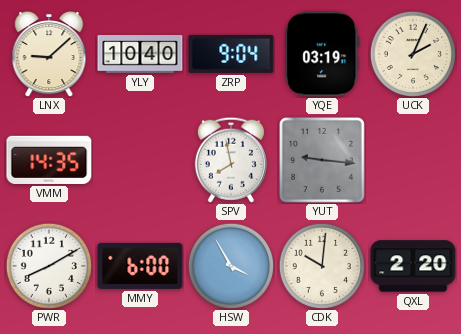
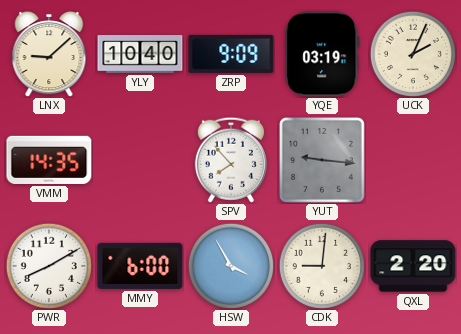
ZRP: 9:04 -> 9:09 (231, 54)
SPV: 7:58 -> 7:53 (231, 160)
CDK: 10:01 -> 9:01 (321, 265)
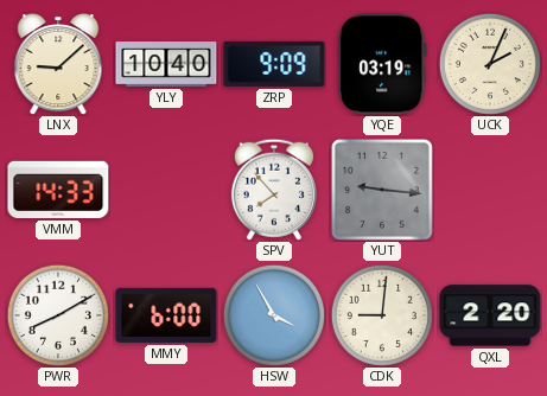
VMM: 14:35 -> 14:33 (58, 190)
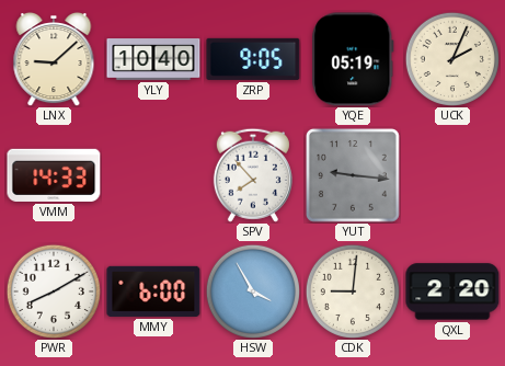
ZRP: 9:09 -> 9:05 (253, 59)
YQE: 03:19 -> 05:19 (353, 59)
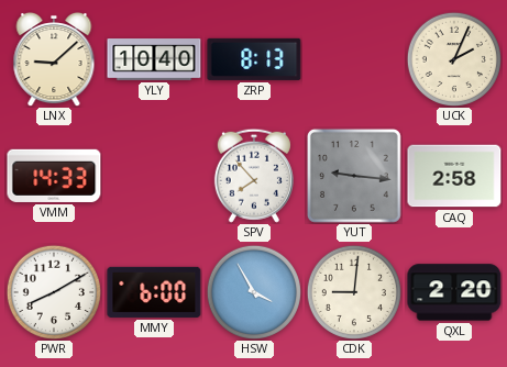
ZRP: 9:05 -> 8:13 (254, 59)
YQE: 05:19 -> none (353, 59)
CAQ: none -> 2:58 (454, 176)
